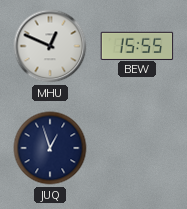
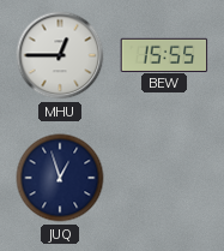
MHU: 12:49 -> 12:45 (60, 55)
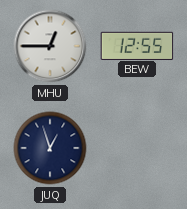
BEW: 15:55 -> 12:55 (137, 45)
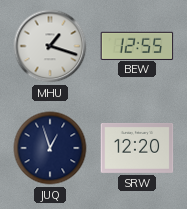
MHU: 12:45 -> 1:18 (50, 46)
SRW: none -> 12:20 (137, 148)
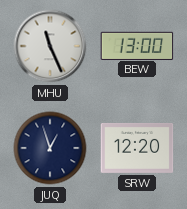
MHU: 1:18 -> 11:26 (50, 46)
BEW: 12:55 -> 13:00 (137, 45)
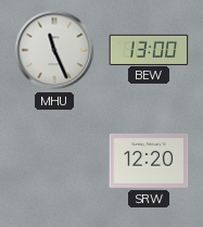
JUQ: 12:57 -> none (50, 148)
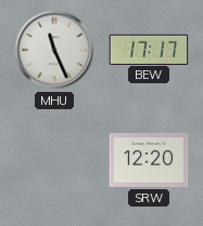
BEW: 13:00 -> 17:17 (149, 49)
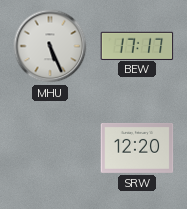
MHU: 11:26 -> 5:26 (50, 46)
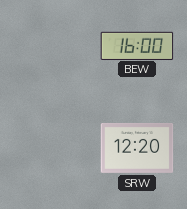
MHU: 5:26 -> none (50, 46)
BEW: 17:17 -> 16:00 (137, 45)
